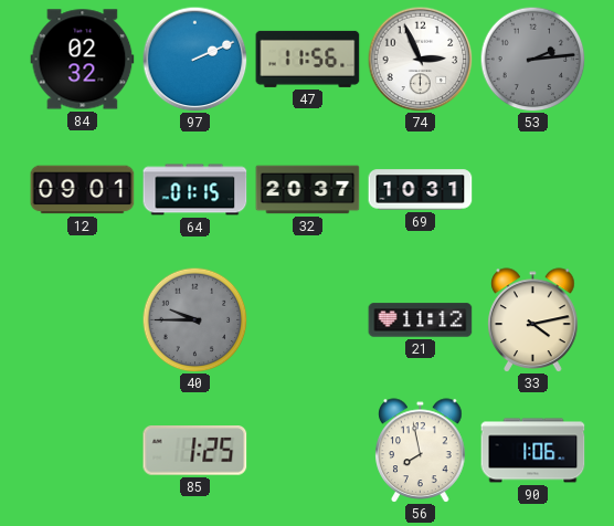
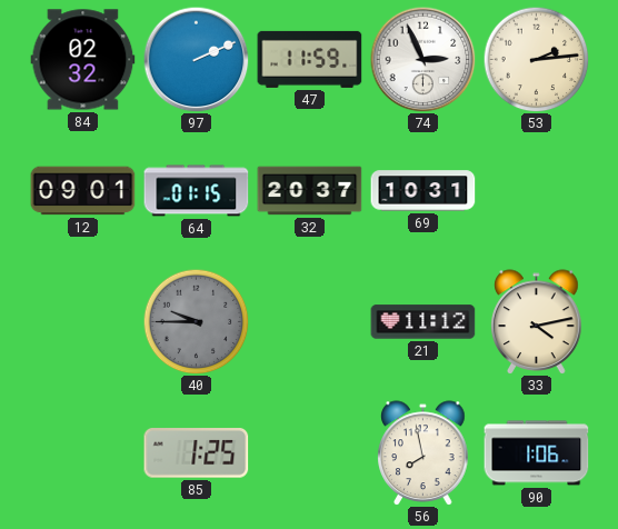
47: 11:56 -> 11:59 (310, 59)
53 dial: grey -> cream (536, 59)
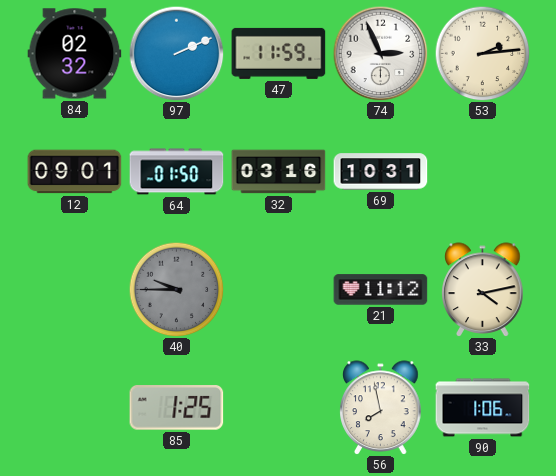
64: 01:15 -> 01:50 (177, 172)
32: 20:37 -> 03:16 (279, 172)
